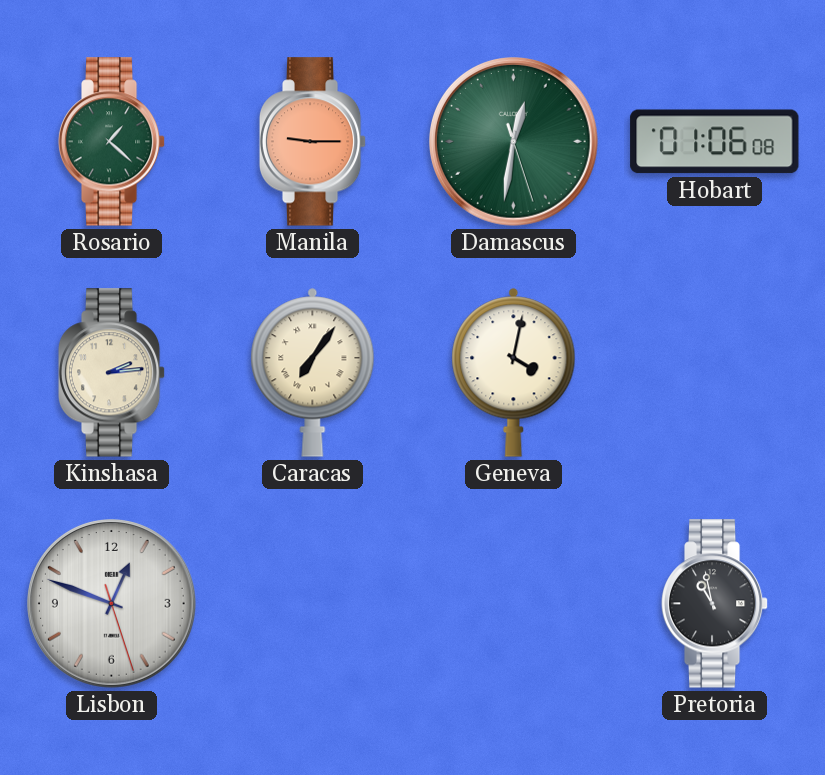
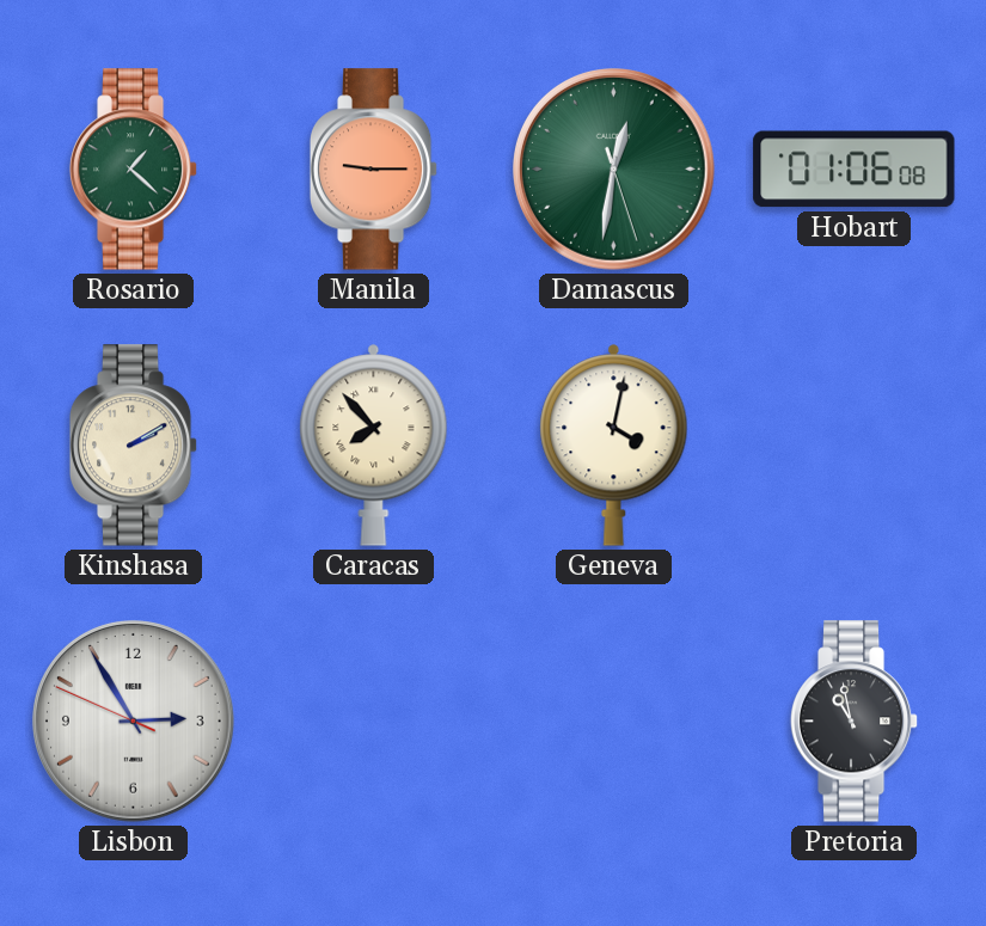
Kinshasa: 2:14 -> 2:10 (134, 446)
Caracas: 7:06 -> 7:53 (374, 444)
Lisbon: 12:48 -> 2:54 (134, 722)
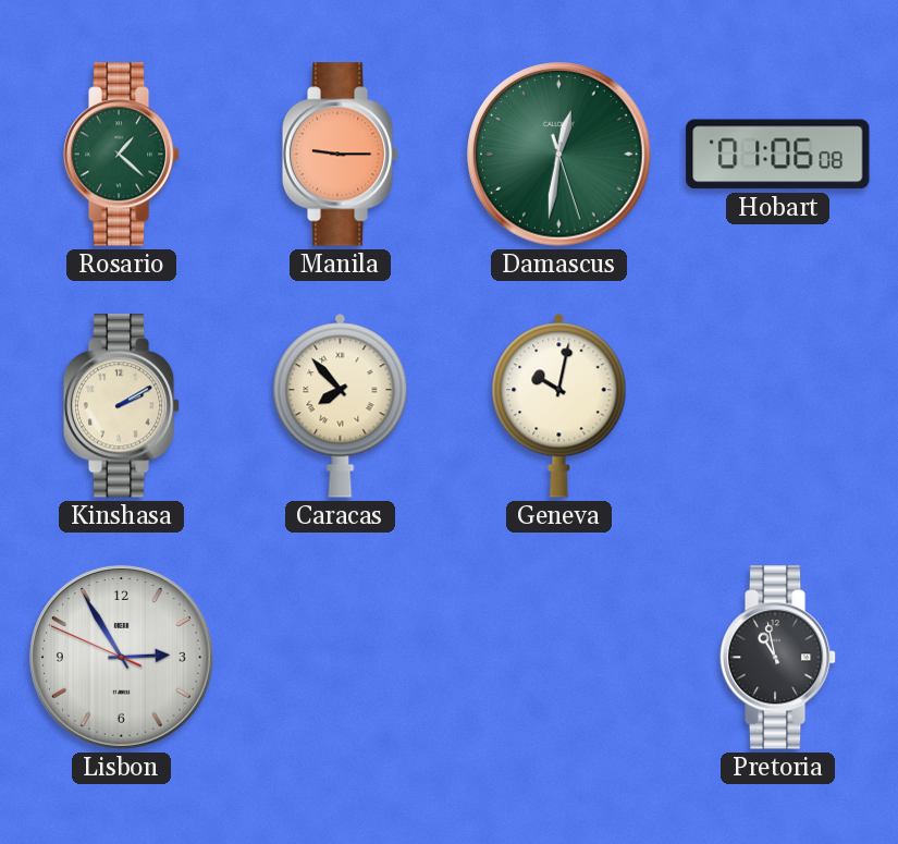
Geneva: 4:02 -> 10:02 (559, 405)
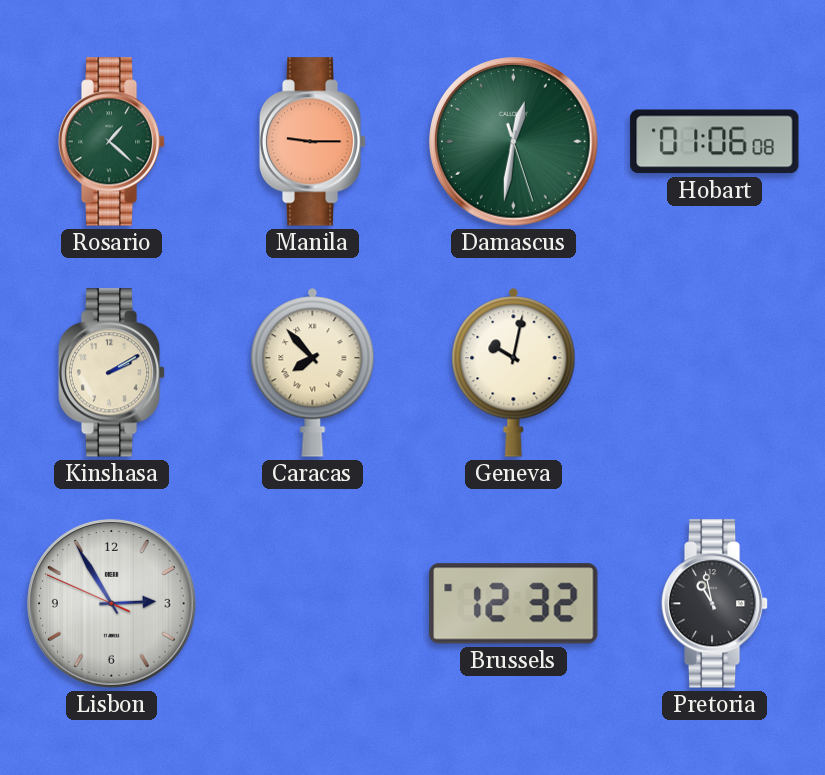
Brussels: none -> 12:32 (514, 604)
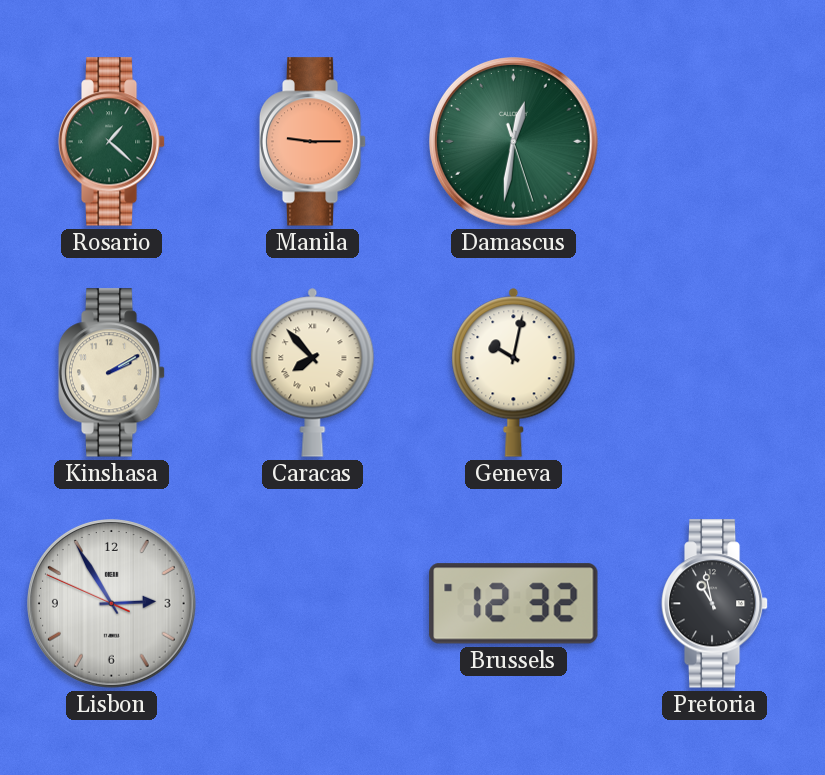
Hobart: 01:06 -> none (715, 142)
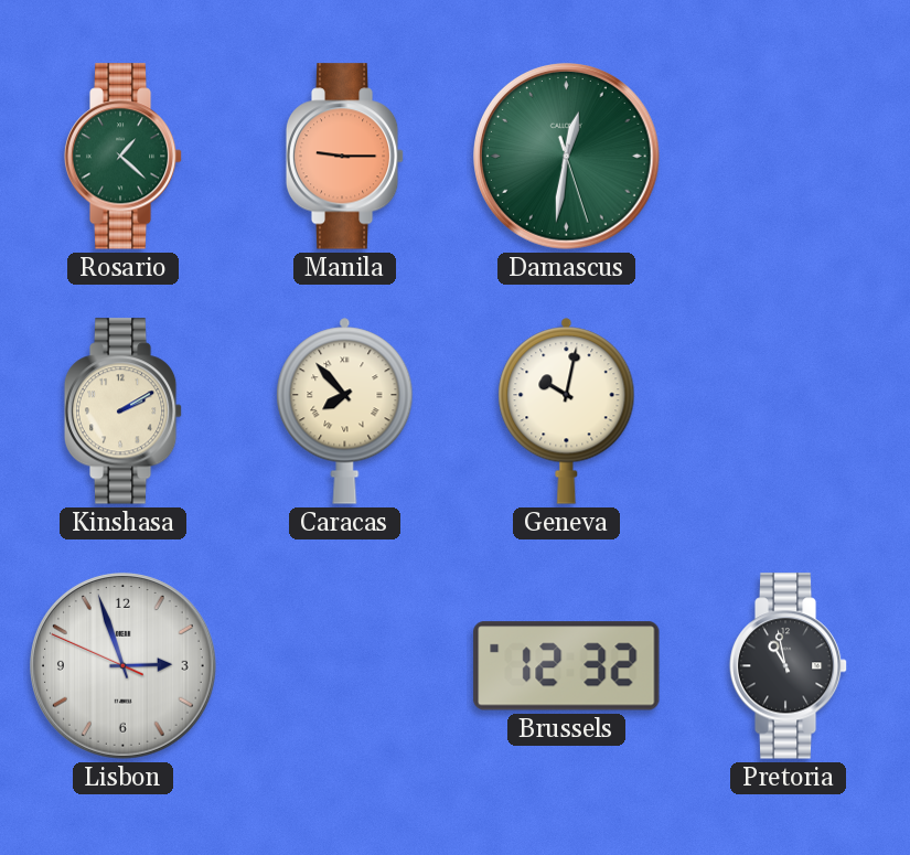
Lisbon: 2:54 -> 2:56 (124, 666)
